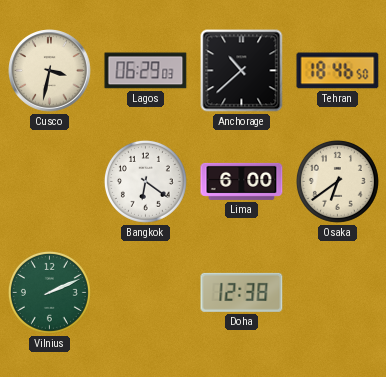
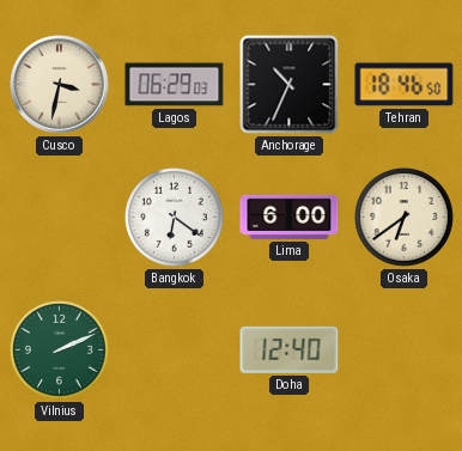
Anchorage: 10:38 -> 10:34 (290, 85)
Doha: 12:38 -> 12:40 (290, 349)
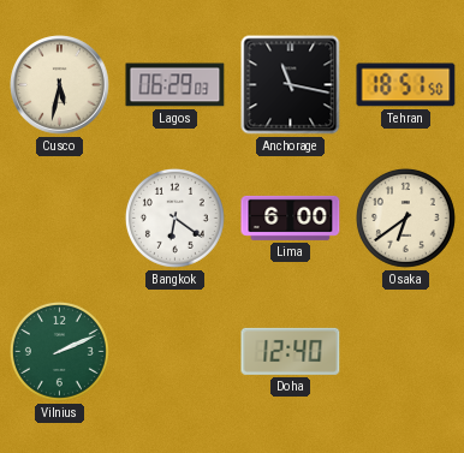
Cusco: 3:32 -> 5:32 (60, 85)
Anchorage: 10:34 -> 11:17 (291, 85)
Tehran: 18:46 -> 18:51 (406, 85)
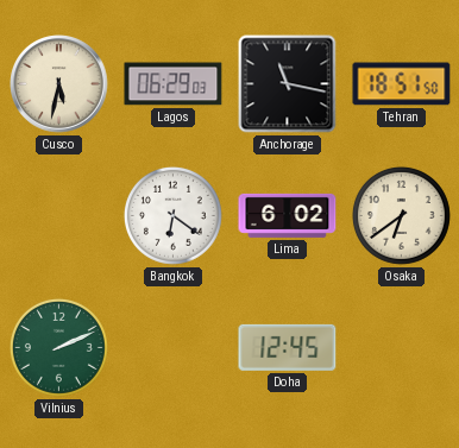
Lima: 6:00 -> 6:02 (288, 215)
Doha: 12:40 -> 12:45 (288, 347)
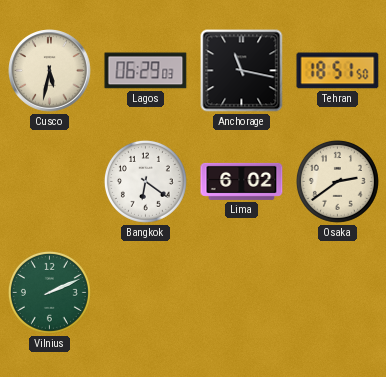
Osaka: 6:39 -> 2:39 (337, 181)
Doha: 12:45 -> none (288, 347)
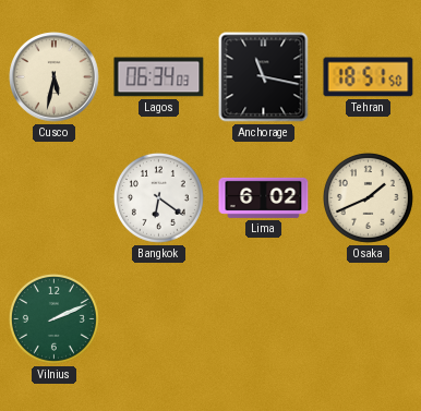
Lagos: 06:29 -> 06:34 (159, 77)
Osaka: 2:39 -> 1:41 (368, 197)
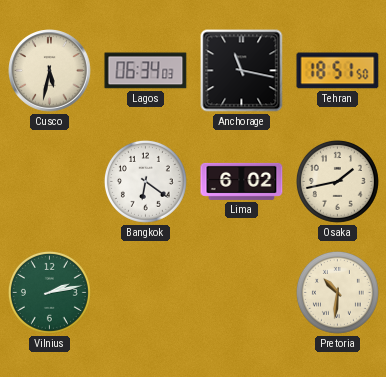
Osaka: 1:41 -> 1:43 (337, 181)
Vilnius: 2:11 -> 2:13 (49, 292)
Pretoria: none -> 10:31 (337, 292)
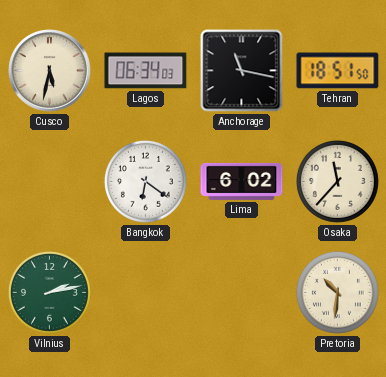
Osaka: 1:43 -> 11:37 (337, 181)
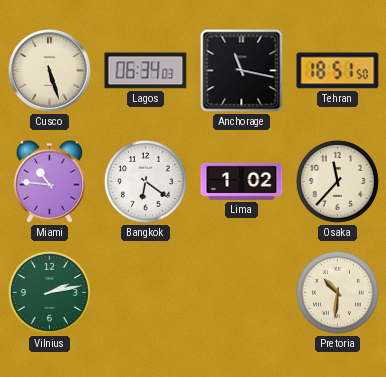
Cusco: 5:32 -> 5:27 (50, 71)
Miami: none -> 10:46 (49, 181)
Lima: 6:02 -> 1:02 (242, 181)
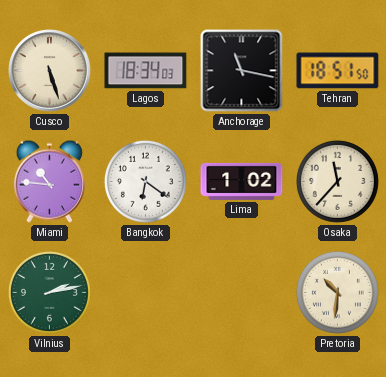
Lagos: 06:34 -> 18:34 (146, 71)
